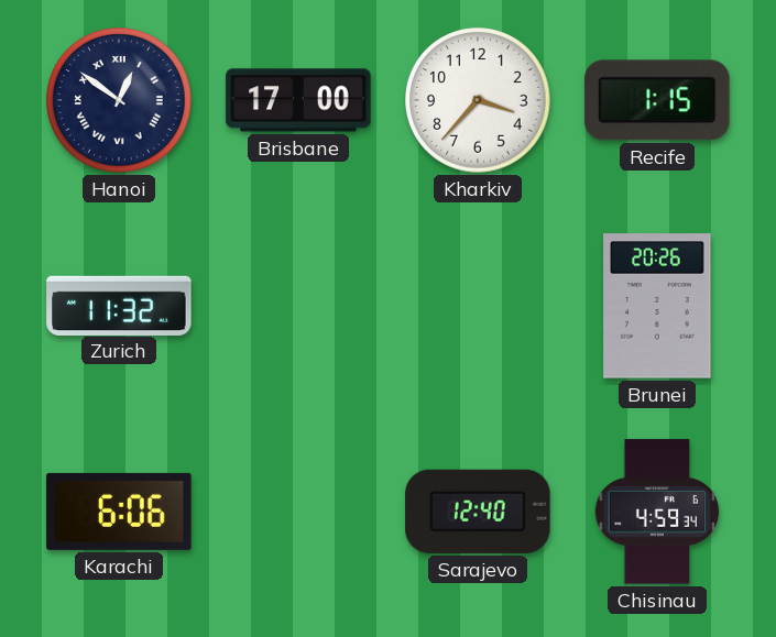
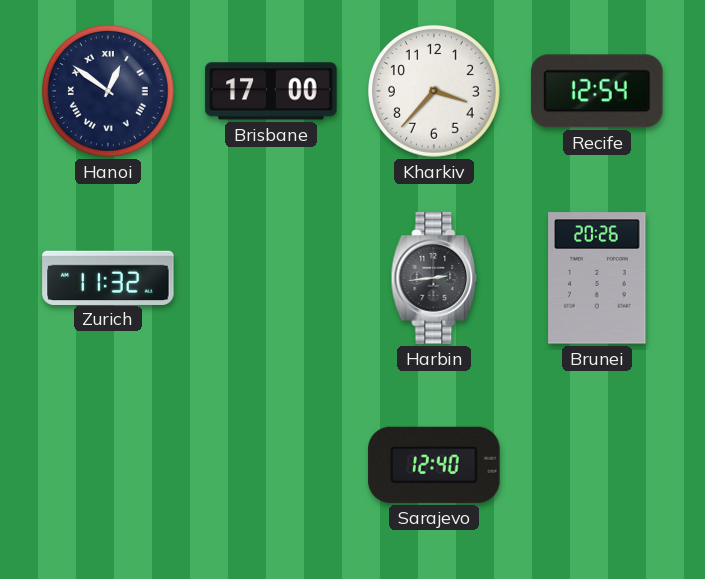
Recife: 1:15 -> 12:54 (597, 91)
Harbin: none -> 2:44 (434, 278)
Karachi: 6:06 -> none (119, 512)
Chisinau: 4:59 -> none (657, 512)
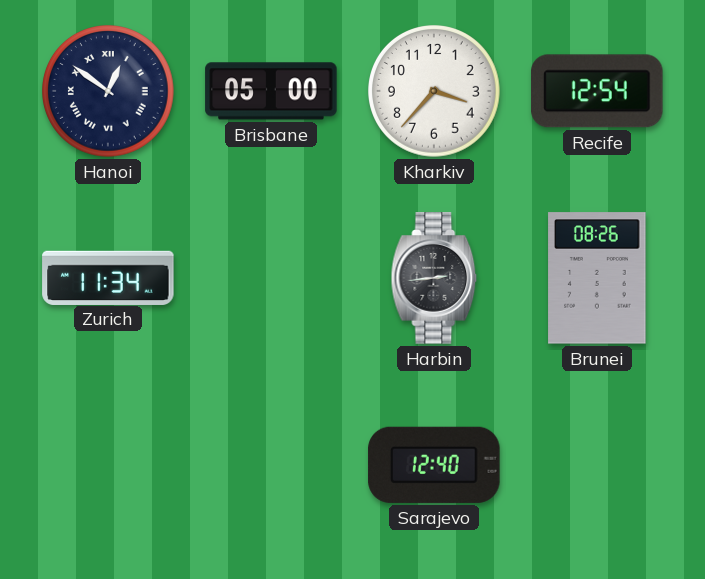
Brisbane: 17:00 -> 05:00 (271, 91)
Zurich: 11:32 -> 11:34 (108, 277)
Brunei: 20:26 -> 08:26 (597, 278)
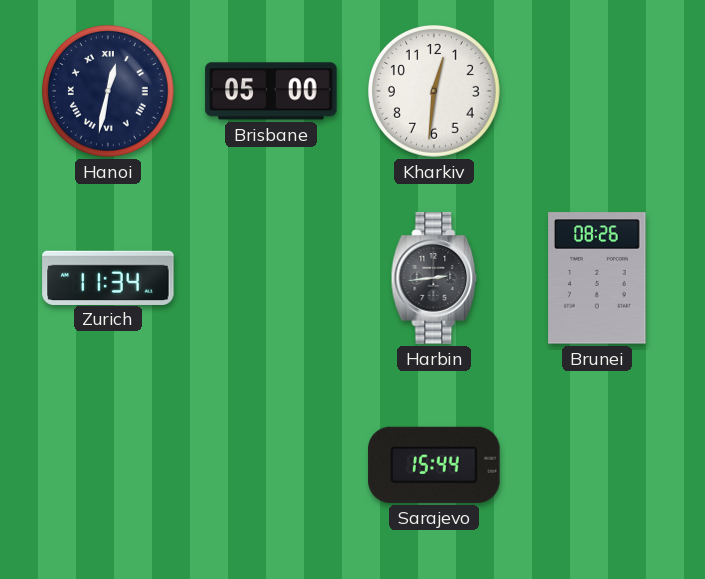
Hanoi: 12:51 -> 12:32 (109, 92)
Kharkiv: 3:37 -> 12:31 (435, 92)
Recife: 12:54 -> none (597, 91)
Sarajevo: 12:40 -> 15:44 (434, 465)
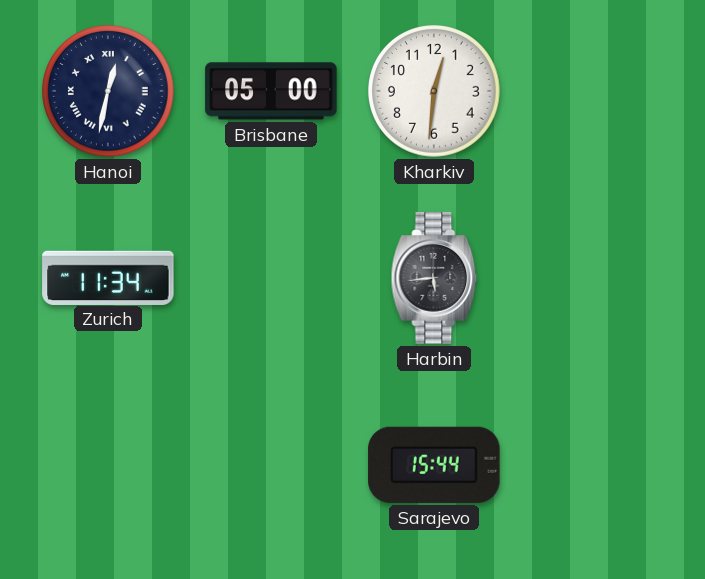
Harbin: 2:44 -> 5:44 (434, 278)
Brunei: 08:26 -> none (597, 278)
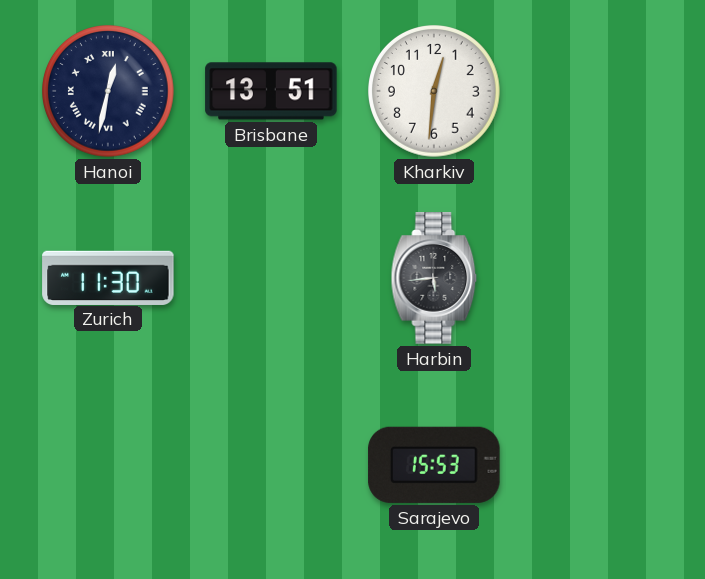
Brisbane: 05:00 -> 13:51 (271, 91)
Zurich: 11:34 -> 11:30 (108, 277)
Sarajevo: 15:44 -> 15:53 (434, 465)
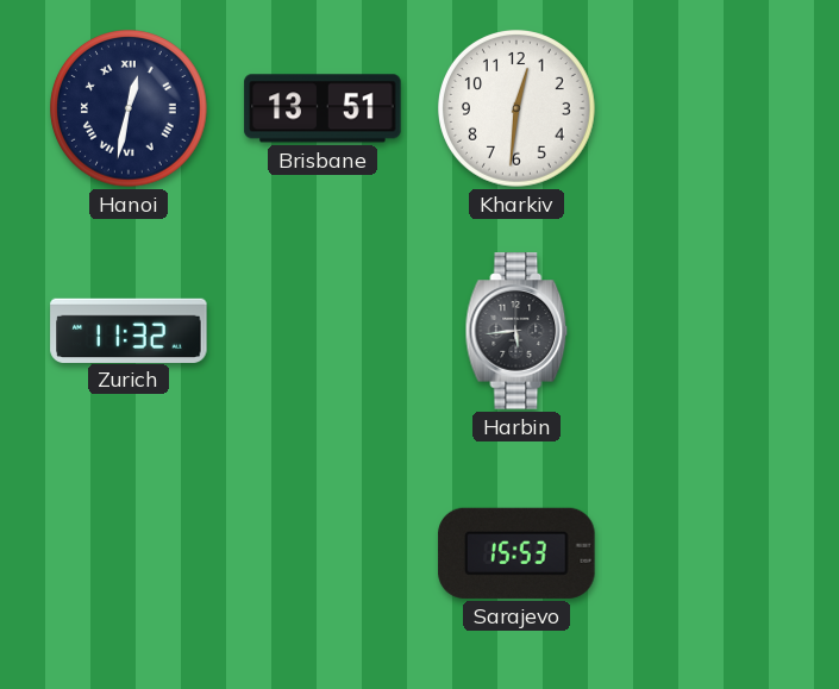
Zurich: 11:30 -> 11:32 (129, 330)
